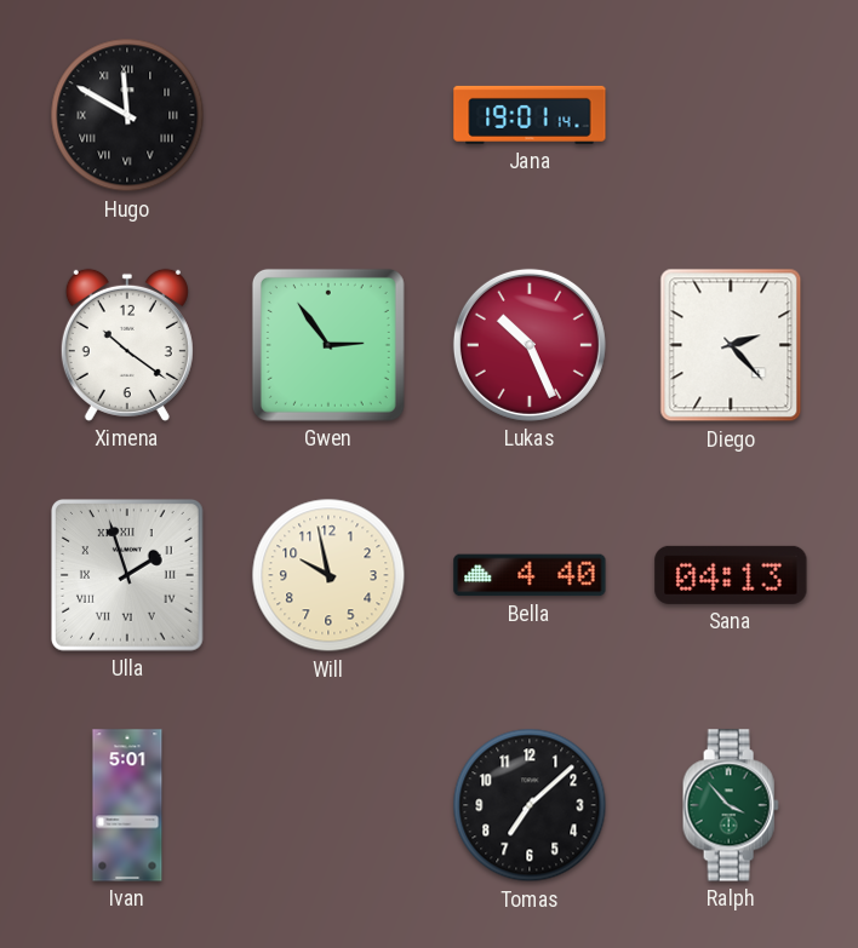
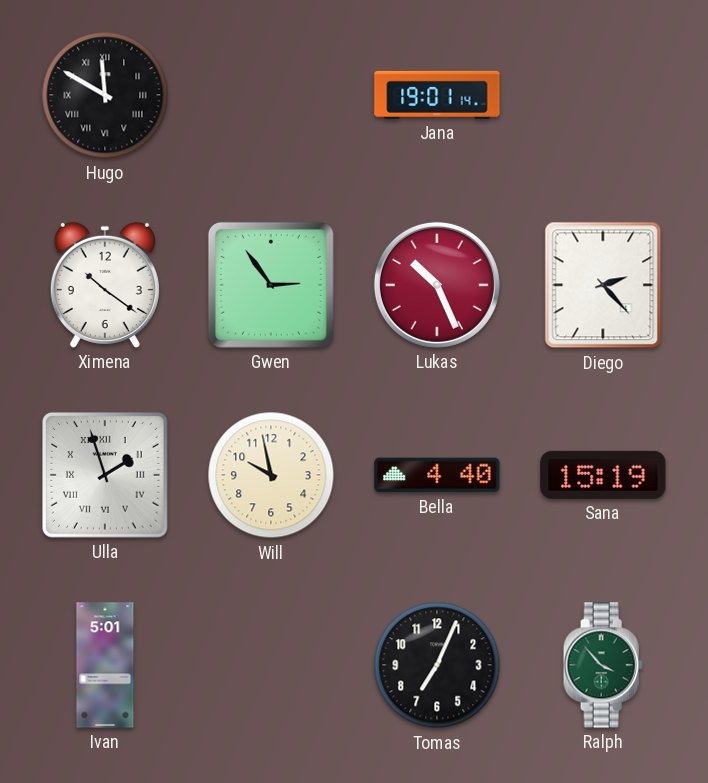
Sana: 04:13 -> 15:19 (603, 475)
Tomas: 7:08 -> 7:04 (437, 665)
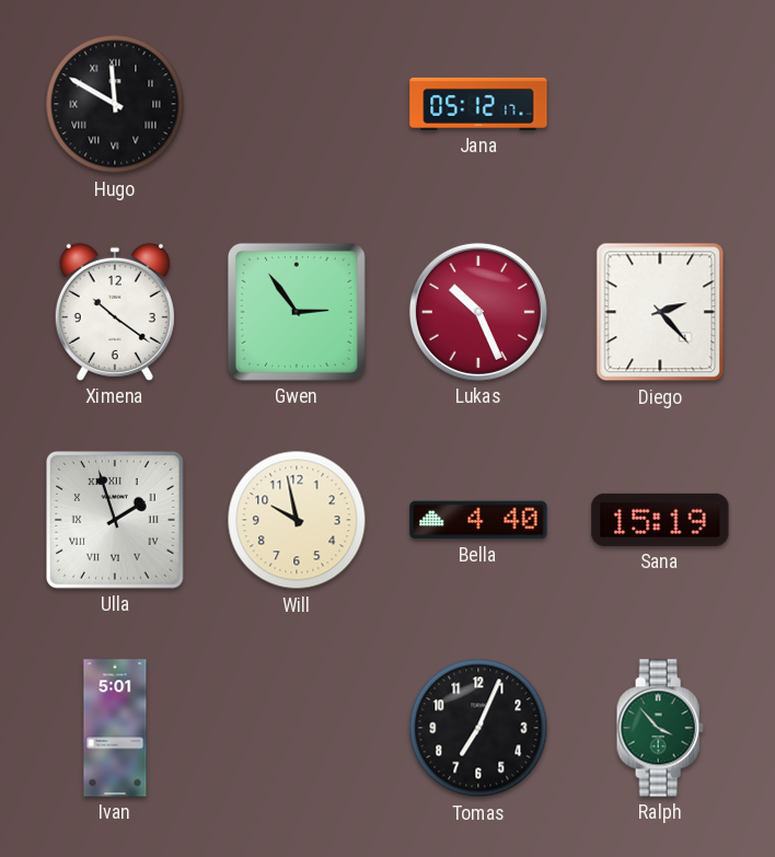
Jana: 19:01 -> 05:12 (478, 104)
